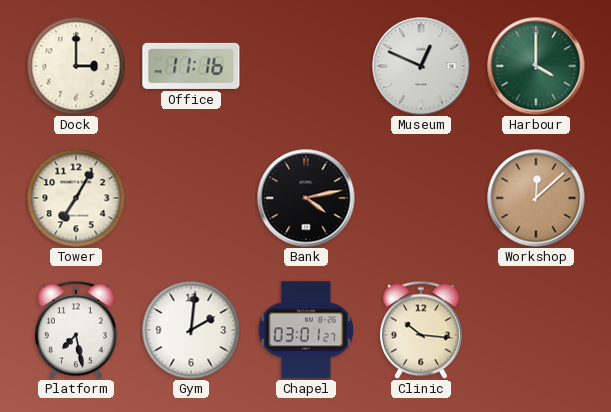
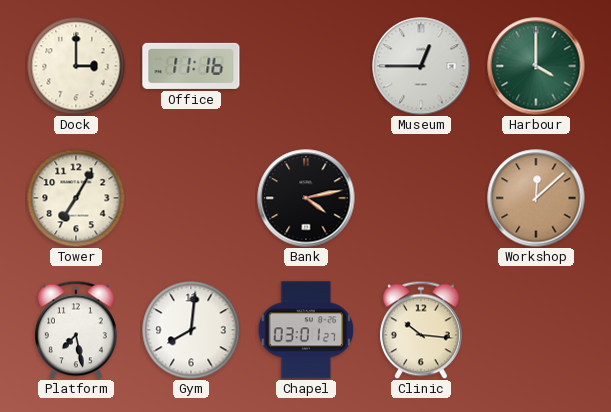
Museum: 12:49 -> 12:45 (421, 66)
Gym: 2:01 -> 8:01 (191, 330)
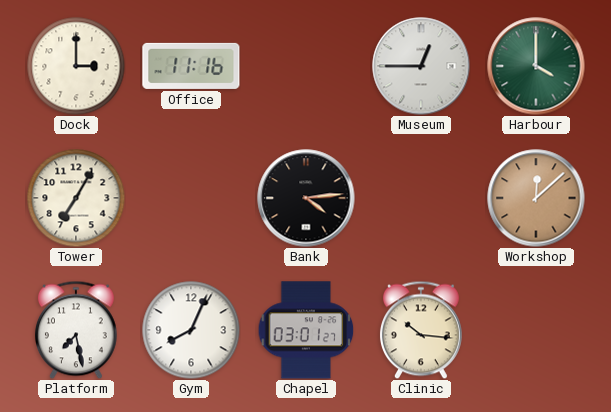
Bank: 4:13 -> 4:14 (306, 198)
Gym: 8:01 -> 8:04 (191, 330)
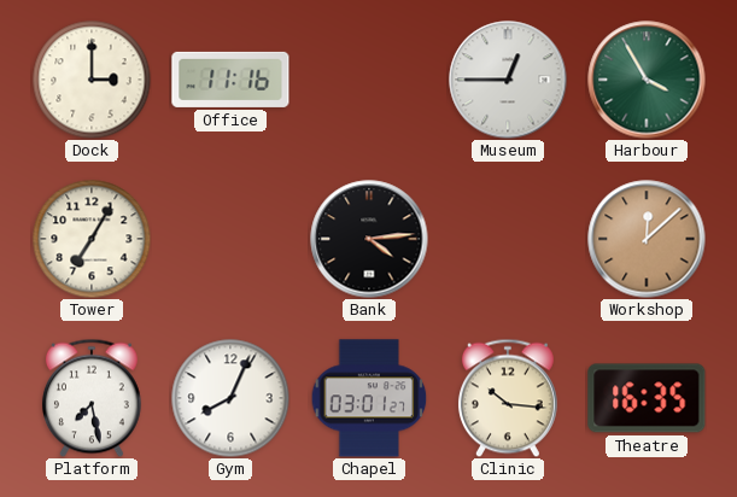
Harbour: 4:00 -> 3:55 (647, 80)
Theatre: none -> 16:35 (647, 398)
